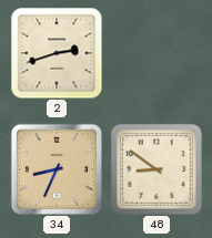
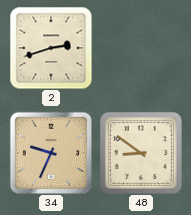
34: 8:34 -> 9:34 (51, 153)
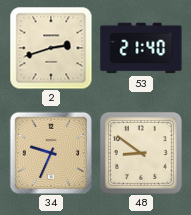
53: none -> 21:40 (141, 48)
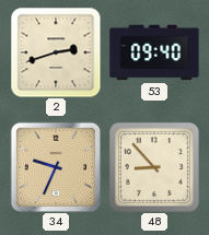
53: 21:40 -> 09:40 (154, 52)
48: 8:51 -> 8:53 (154, 167)
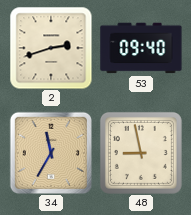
34: 9:34 -> 11:35 (51, 153)
48: 8:53 -> 8:58 (141, 153)
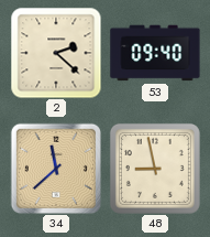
2: 2:42 -> 2:22 (56, 53)
34: 11:35 -> 11:38 (56, 169)
